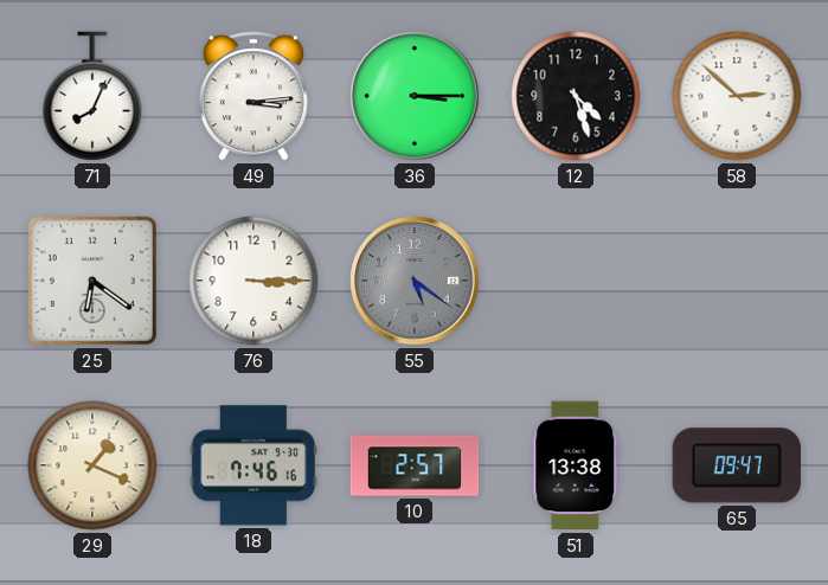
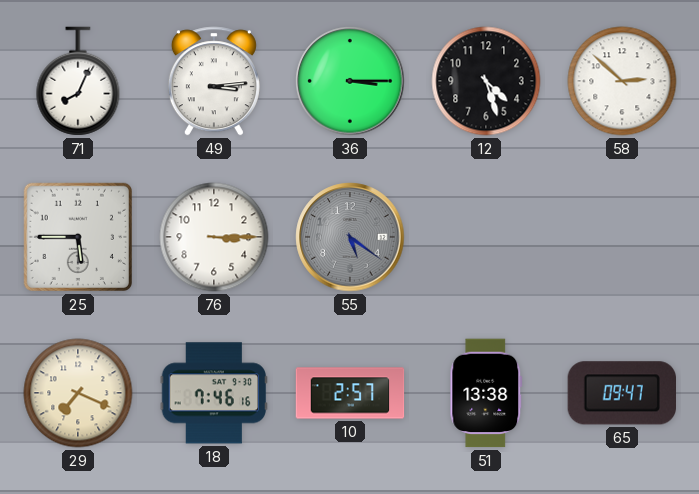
25: 6:21 -> 5:45 (78, 237)
29: 1:19 -> 7:19 (78, 393)
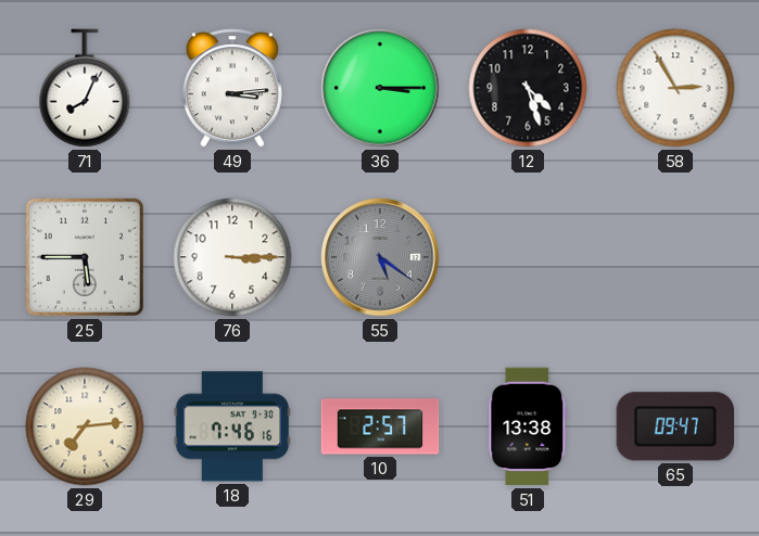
58: 2:52 -> 2:55 (675, 88)
29: 7:19 -> 7:14 (85, 426)
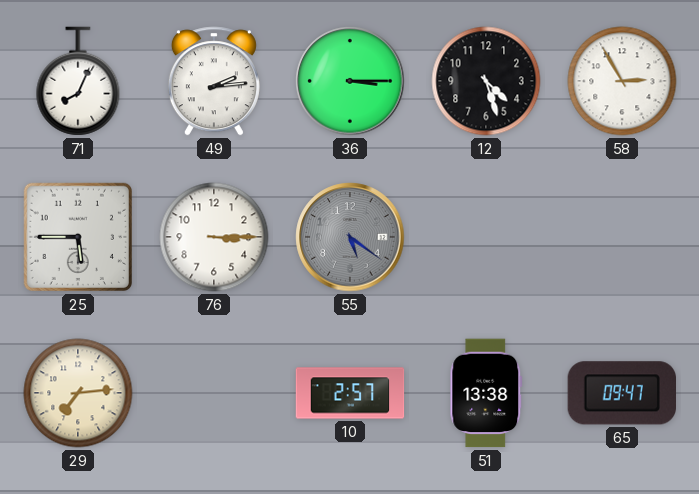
49: 3:14 -> 2:14 (214, 81)
18: 7:46 -> none (232, 426)
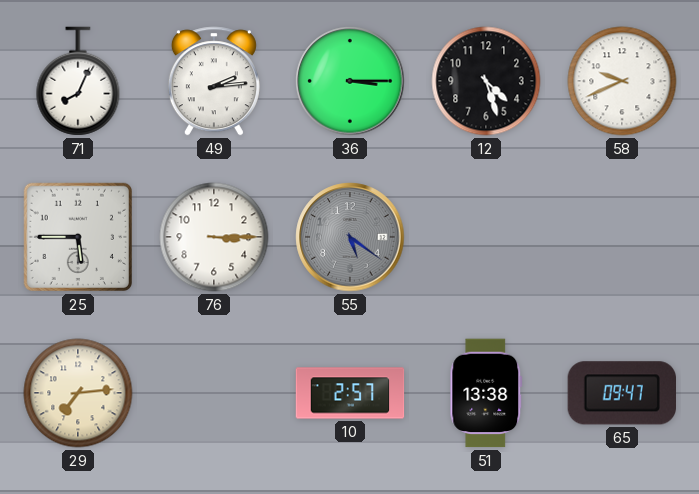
58: 2:55 -> 9:41 (622, 81)
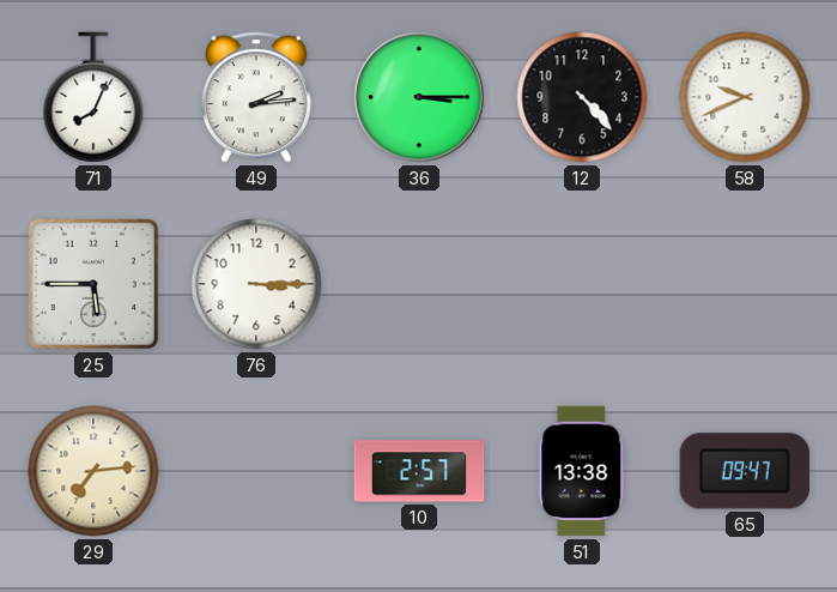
12: 4:27 -> 4:23 (582, 97)
55: 5:21 -> none (350, 237)
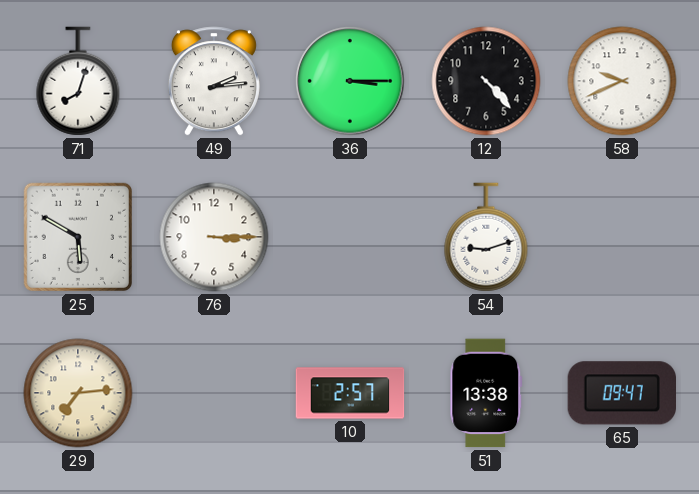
71: 8:04 -> 8:03 (78, 81)
25: 5:45 -> 5:50 (78, 237)
54: none -> 9:12 (486, 237)
